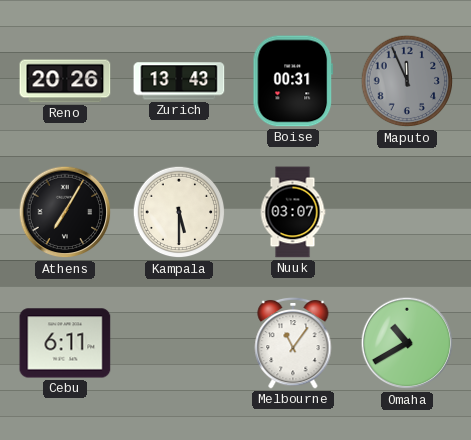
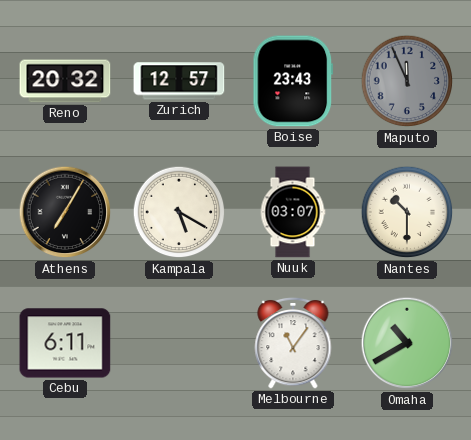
Reno: 20:26 -> 20:32 (65, 81)
Zurich: 13:43 -> 12:57 (179, 81)
Boise: 00:31 -> 23:43 (293, 81)
Kampala: 5:30 -> 5:20 (179, 212)
Nantes: none -> 10:30 (407, 212)
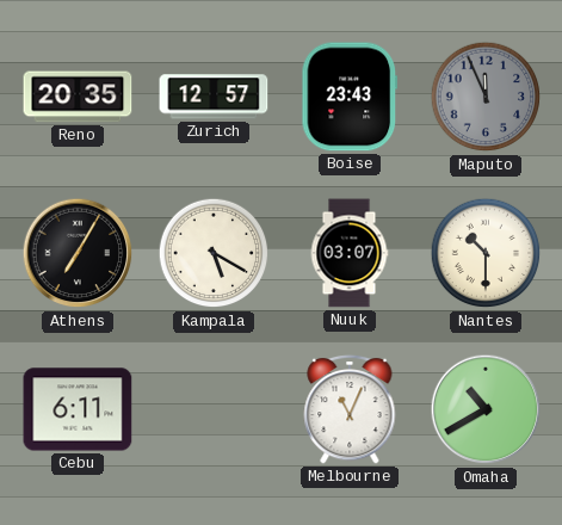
Reno: 20:32 -> 20:35 (78, 97)
Melbourne: 11:06 -> 11:04 (350, 409)
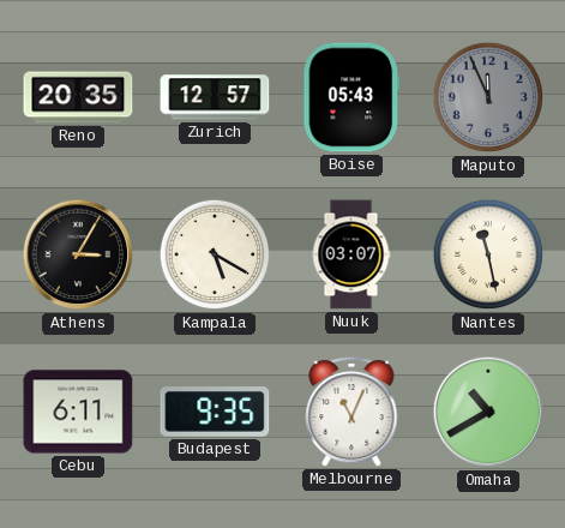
Boise: 23:43 -> 05:43 (351, 97)
Athens: 7:05 -> 3:05 (78, 254)
Nantes: 10:30 -> 11:28 (488, 254)
Budapest: none -> 9:35 (215, 412)
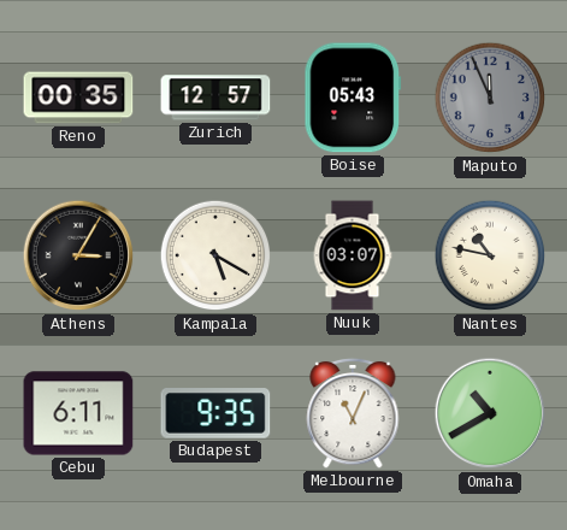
Reno: 20:35 -> 00:35 (78, 98)
Nantes: 11:28 -> 10:47 (490, 255)
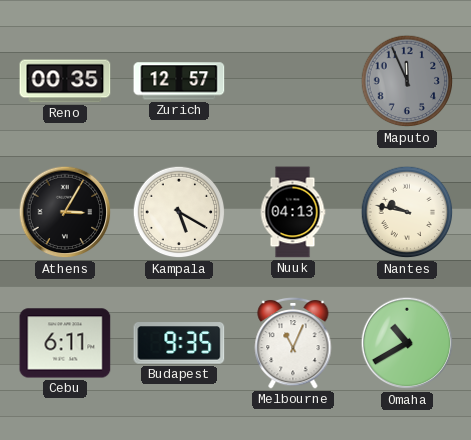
Boise: 05:43 -> none (353, 98)
Nuuk: 03:07 -> 04:13 (293, 212)
Nantes: 10:47 -> 9:47 (407, 212)
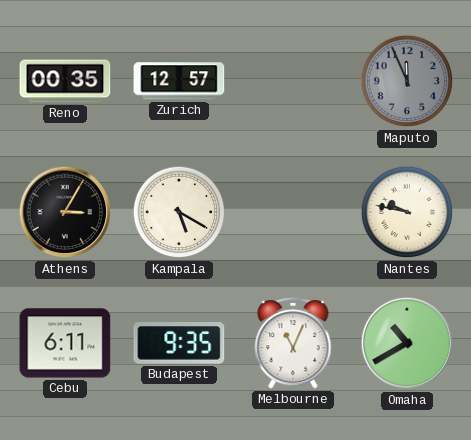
Nuuk: 04:13 -> none (293, 212)
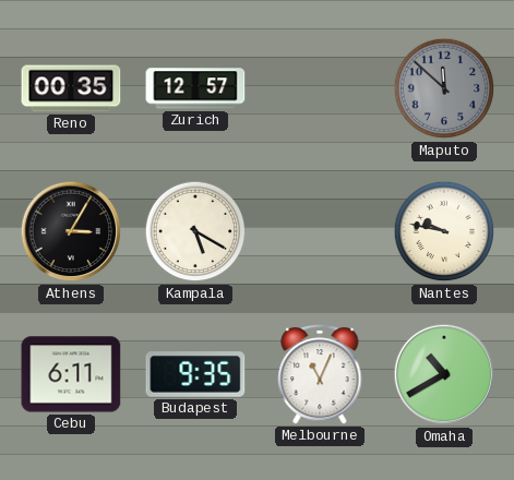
Maputo: 11:56 -> 11:52 (444, 88)
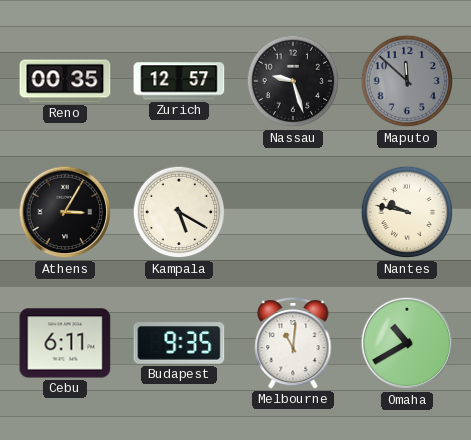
Nassau: none -> 9:27 (293, 81)
Melbourne: 11:04 -> 11:01 (293, 343)
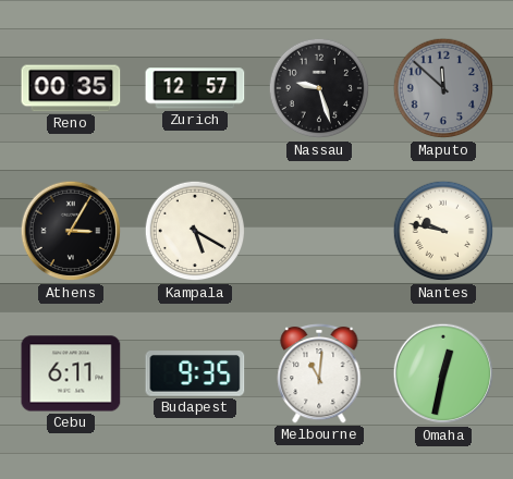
Omaha: 10:40 -> 12:32 (443, 373)
